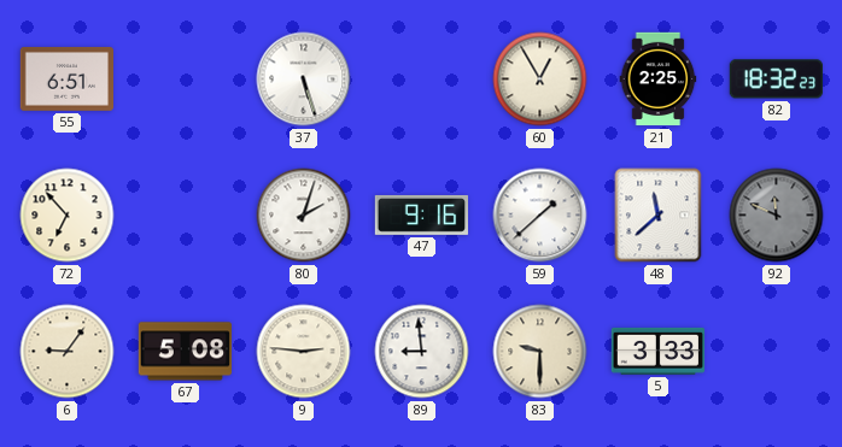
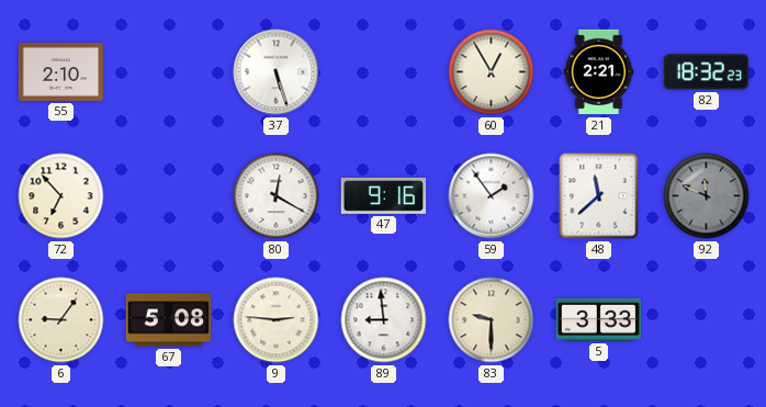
55: 6:51 -> 2:10 (60, 71)
21: 2:25 -> 2:21 (599, 72)
80: 2:03 -> 12:20 (277, 196)
59: 1:38 -> 1:54 (492, 196)
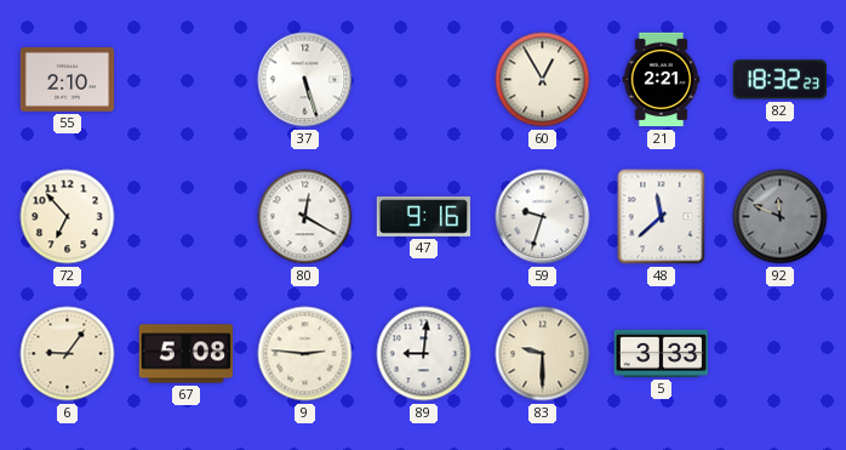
59: 1:54 -> 9:33 (543, 217)
89: 8:59 -> 9:01 (424, 354)
